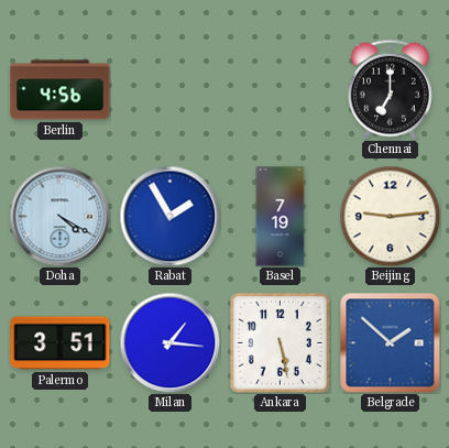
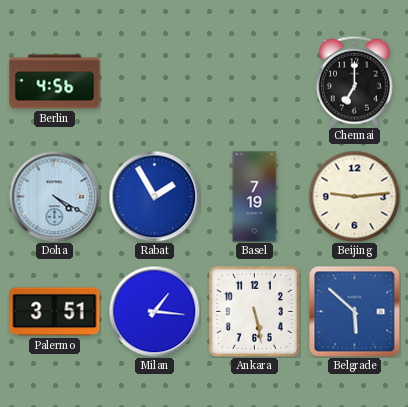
Belgrade: 1:52 -> 5:52 (354, 311)
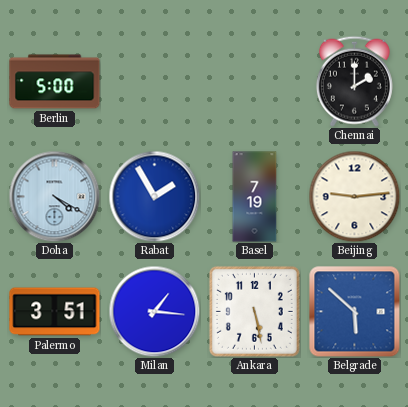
Berlin: 4:56 -> 5:00 (55, 82)
Chennai: 7:00 -> 2:00 (354, 81)
